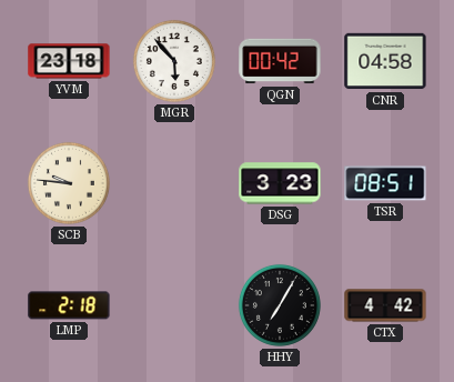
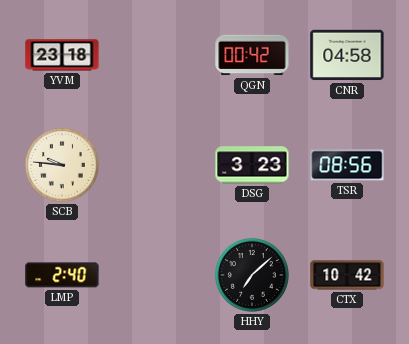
MGR: 5:53 -> none (174, 61)
TSR: 08:51 -> 08:56 (347, 165)
LMP: 2:18 -> 2:40 (62, 275)
HHY: 7:05 -> 7:08 (252, 275)
CTX: 4:42 -> 10:42 (347, 275)
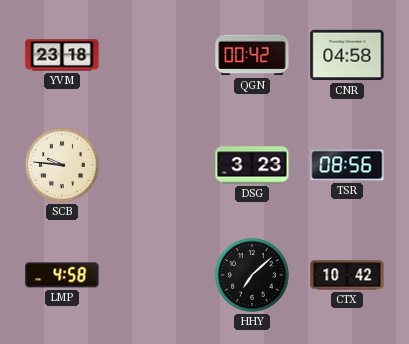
LMP: 2:40 -> 4:58 (62, 275)
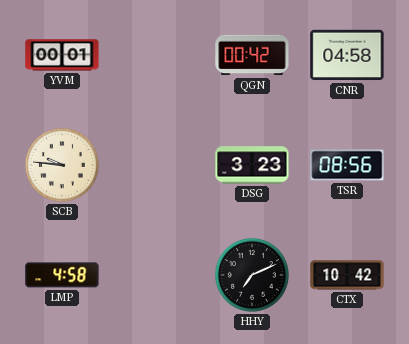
YVM: 23:18 -> 00:01 (62, 55)
HHY: 7:08 -> 7:11 (252, 275)
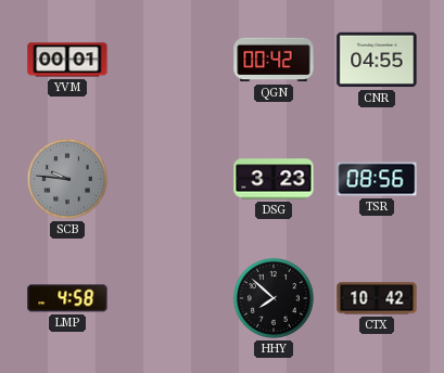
CNR: 04:58 -> 04:55 (377, 60)
SCB dial: cream -> grey (67, 179)
HHY: 7:11 -> 7:52 (274, 298)
